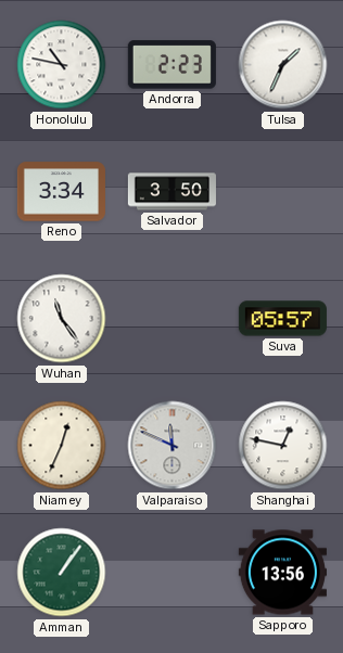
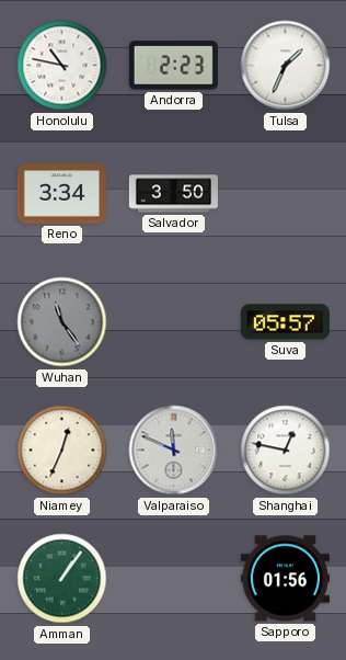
Wuhan dial: white -> grey (62, 322)
Sapporo: 13:56 -> 01:56 (285, 579)
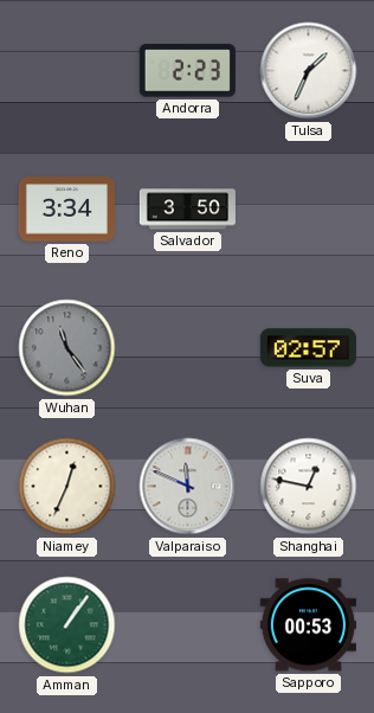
Honolulu: 10:47 -> none (62, 66)
Suva: 05:57 -> 02:57 (308, 348)
Sapporo: 01:56 -> 00:53 (308, 625)
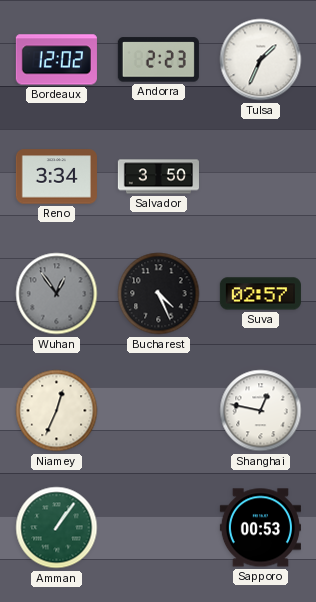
Bordeaux: none -> 12:02 (56, 60)
Wuhan: 11:24 -> 12:54 (57, 294)
Bucharest: none -> 4:26 (159, 294)
Valparaiso: 11:49 -> none (188, 487)
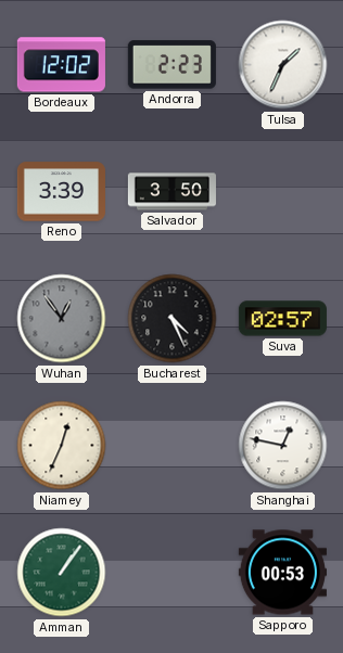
Reno: 3:34 -> 3:39 (61, 192)
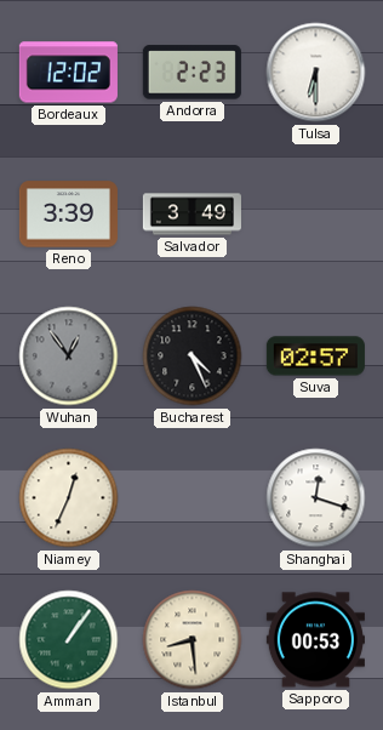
Tulsa: 1:34 -> 6:30 (316, 73)
Salvador: 3:50 -> 3:49 (191, 215)
Shanghai: 12:47 -> 12:18 (316, 498)
Istanbul: none -> 8:29 (193, 640)
